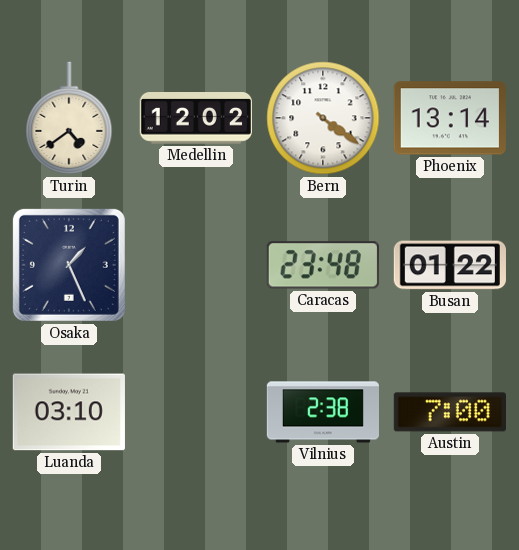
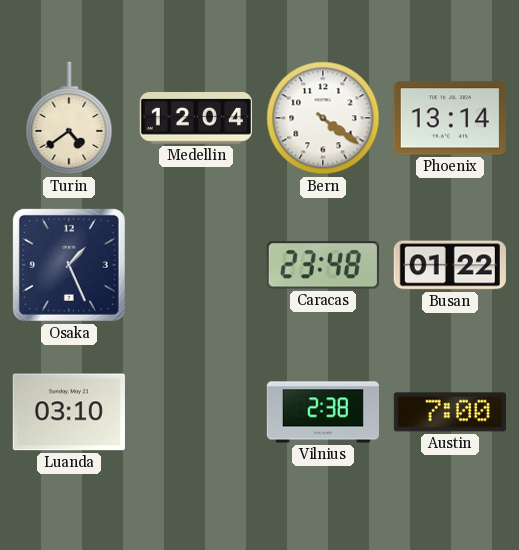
Medellin: 12:02 -> 12:04 (196, 118)
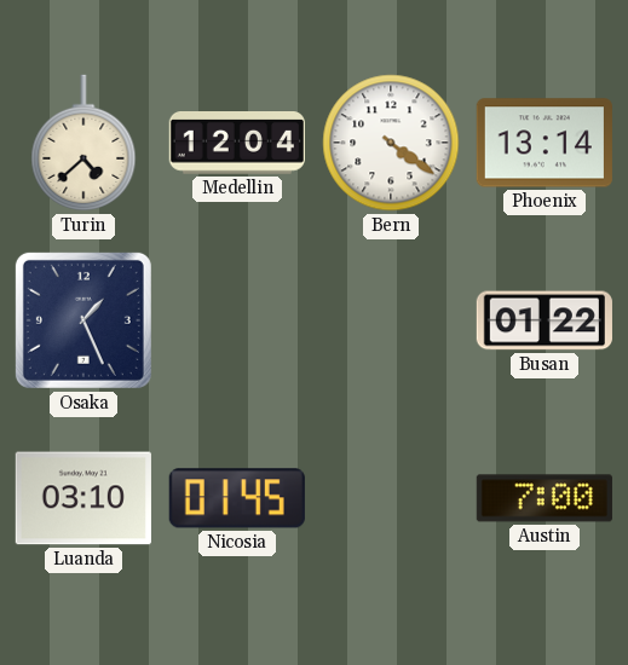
Turin: 4:39 -> 4:38 (83, 143)
Caracas: 23:48 -> none (323, 265)
Nicosia: none -> 01:45 (237, 498)
Vilnius: 2:38 -> none (322, 412)
